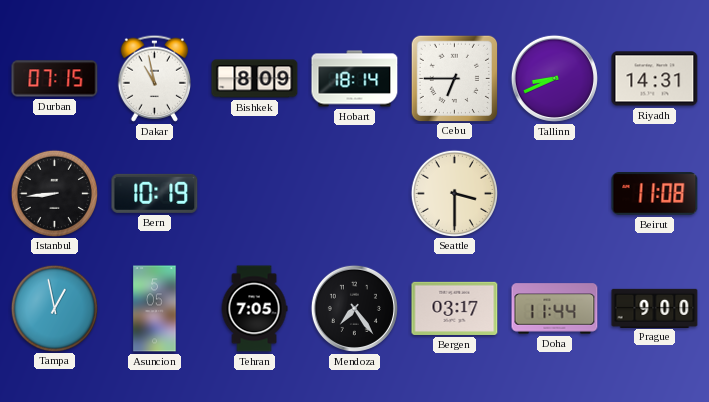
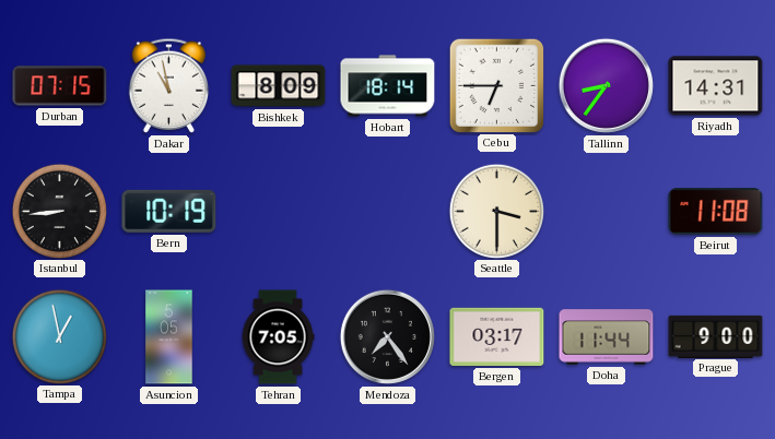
Tallinn: 8:41 -> 8:36 (606, 85)
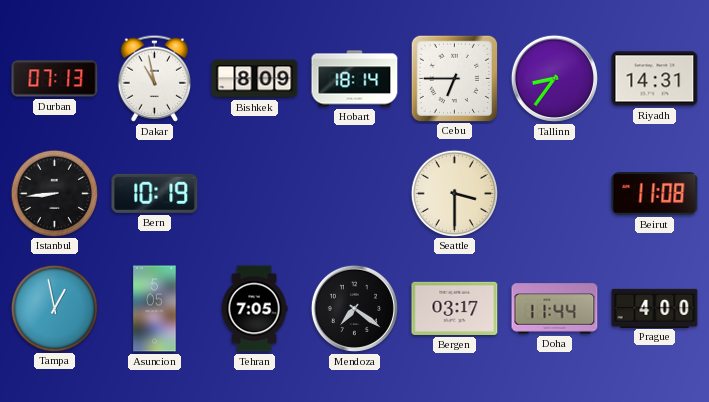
Durban: 07:15 -> 07:13 (55, 79)
Mendoza: 7:24 -> 7:21 (354, 308)
Prague: 9:00 -> 4:00 (655, 308)
